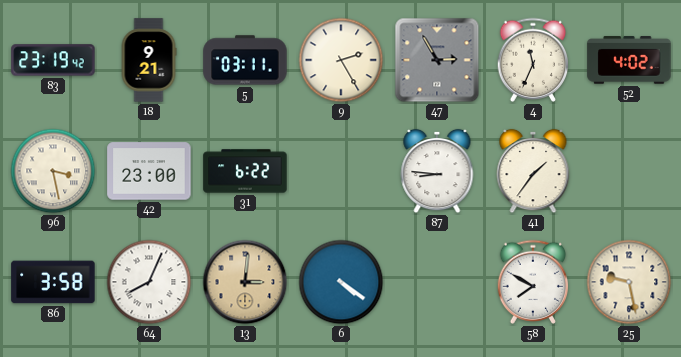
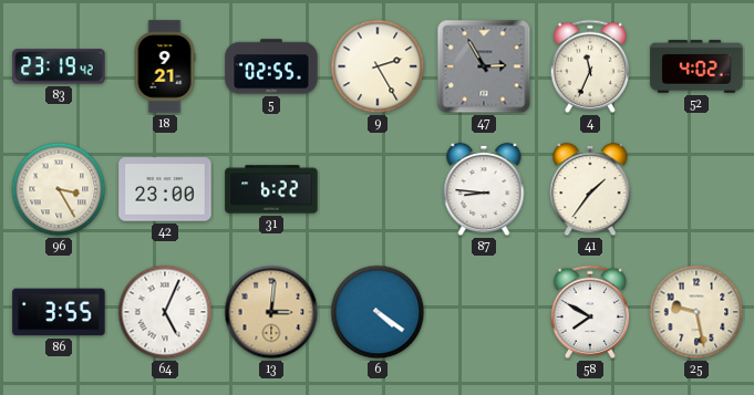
5: 03:11 -> 02:55 (271, 66)
96: 3:28 -> 3:25 (59, 189)
86: 3:58 -> 3:55 (59, 312)
64: 8:04 -> 5:04 (165, 312)
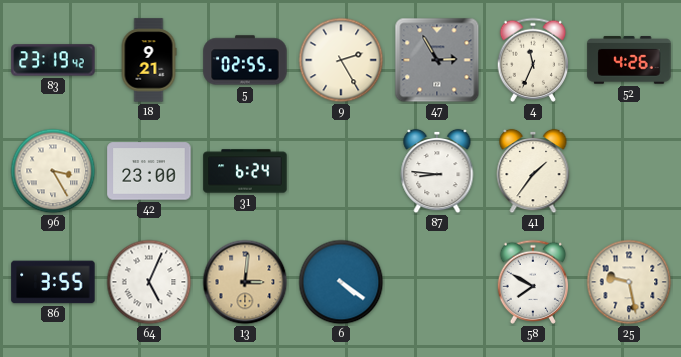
52: 4:02 -> 4:26 (629, 60)
31: 6:22 -> 6:24 (245, 171)
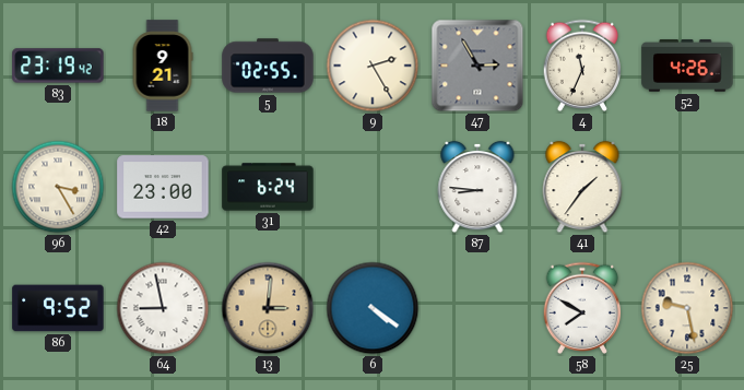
86: 3:55 -> 9:52 (58, 308)
64: 5:04 -> 8:58 (163, 308)
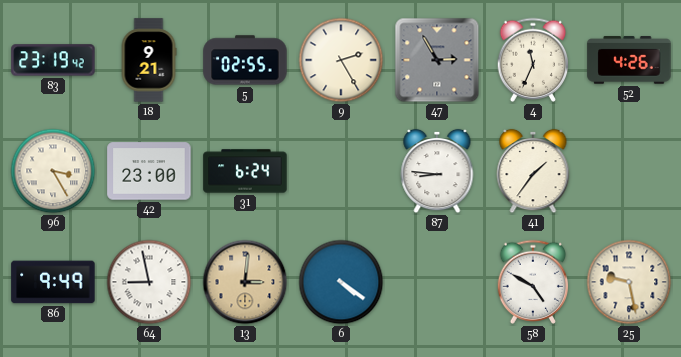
86: 9:52 -> 9:49 (53, 282)
58: 7:50 -> 4:50 (533, 282)
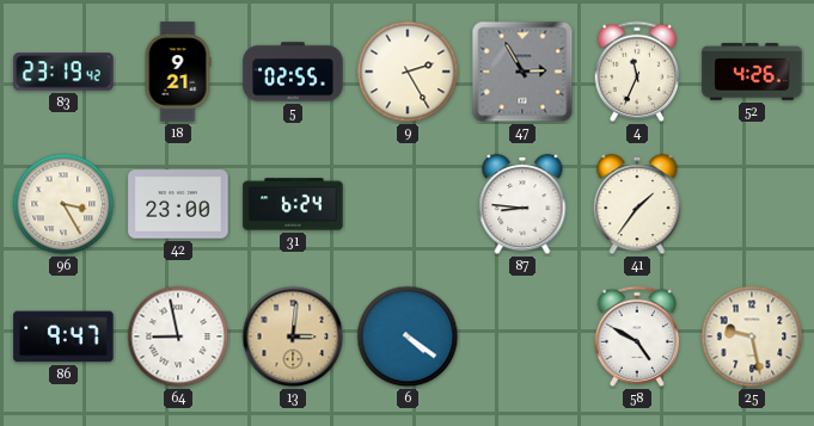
86: 9:49 -> 9:47 (63, 337)
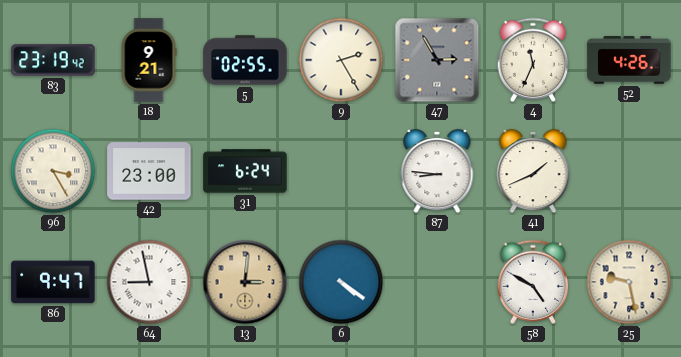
41: 1:36 -> 1:41 (533, 171)
